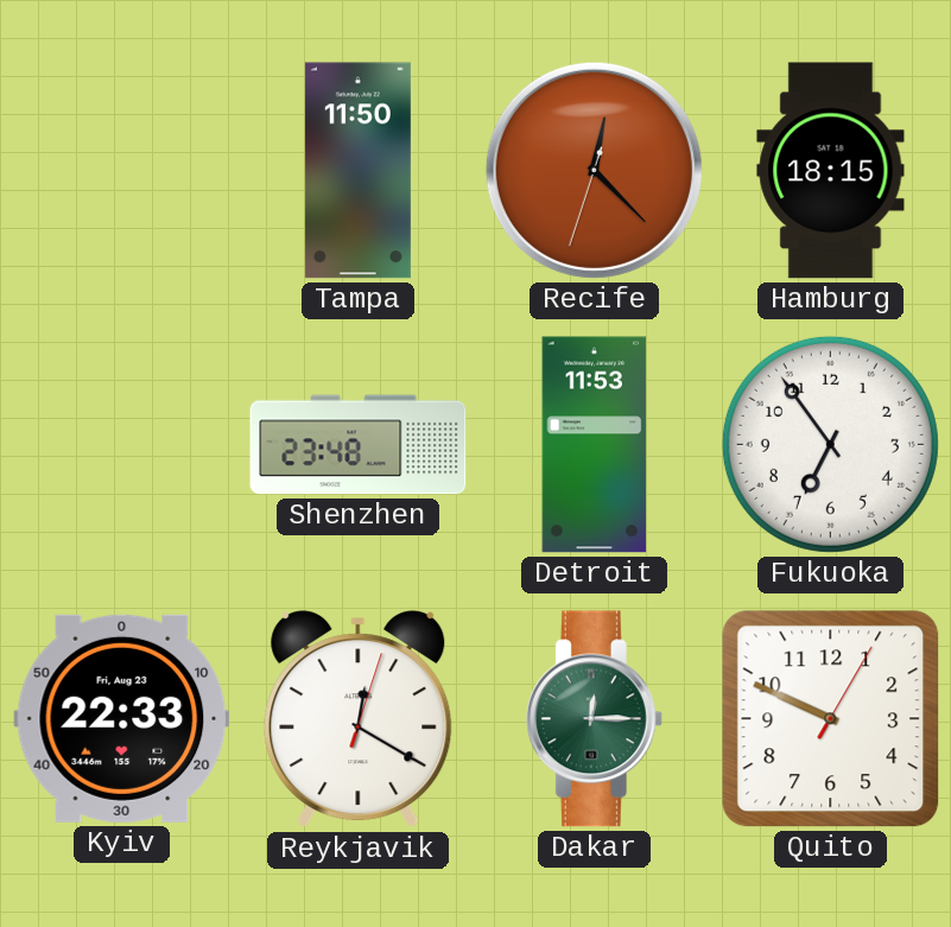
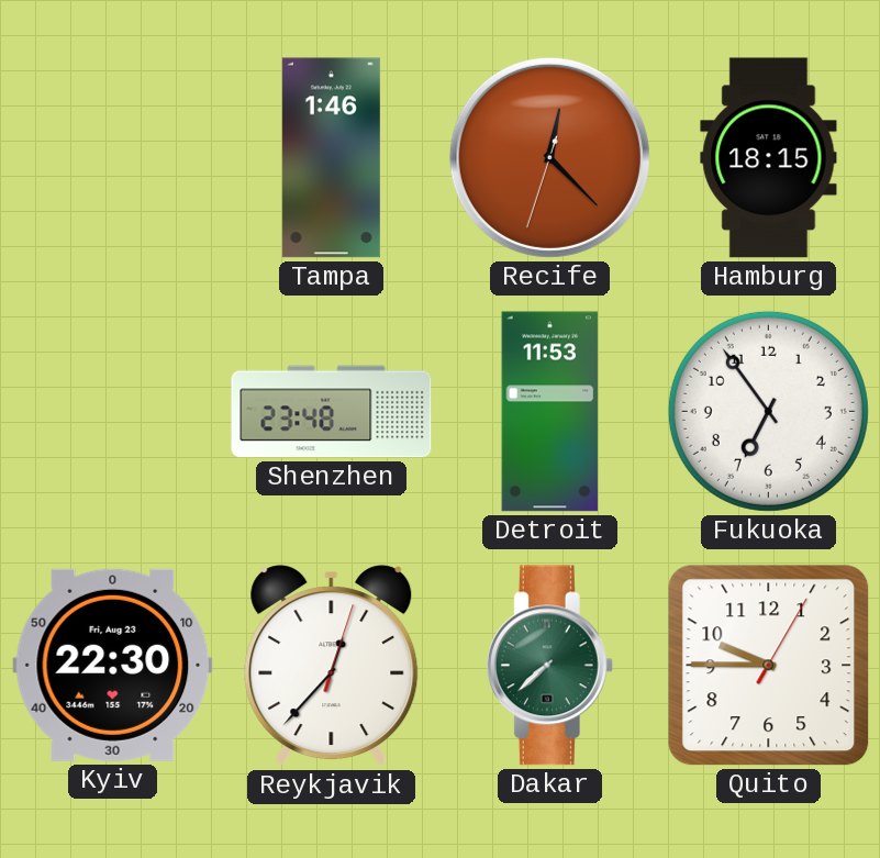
Tampa: 11:50 -> 1:46 (331, 158)
Kyiv: 22:33 -> 22:30 (113, 665)
Reykjavik: 12:20 -> 12:37 (332, 666)
Dakar: 12:15 -> 7:38 (549, 666)
Quito: 9:49 -> 9:45 (769, 666)
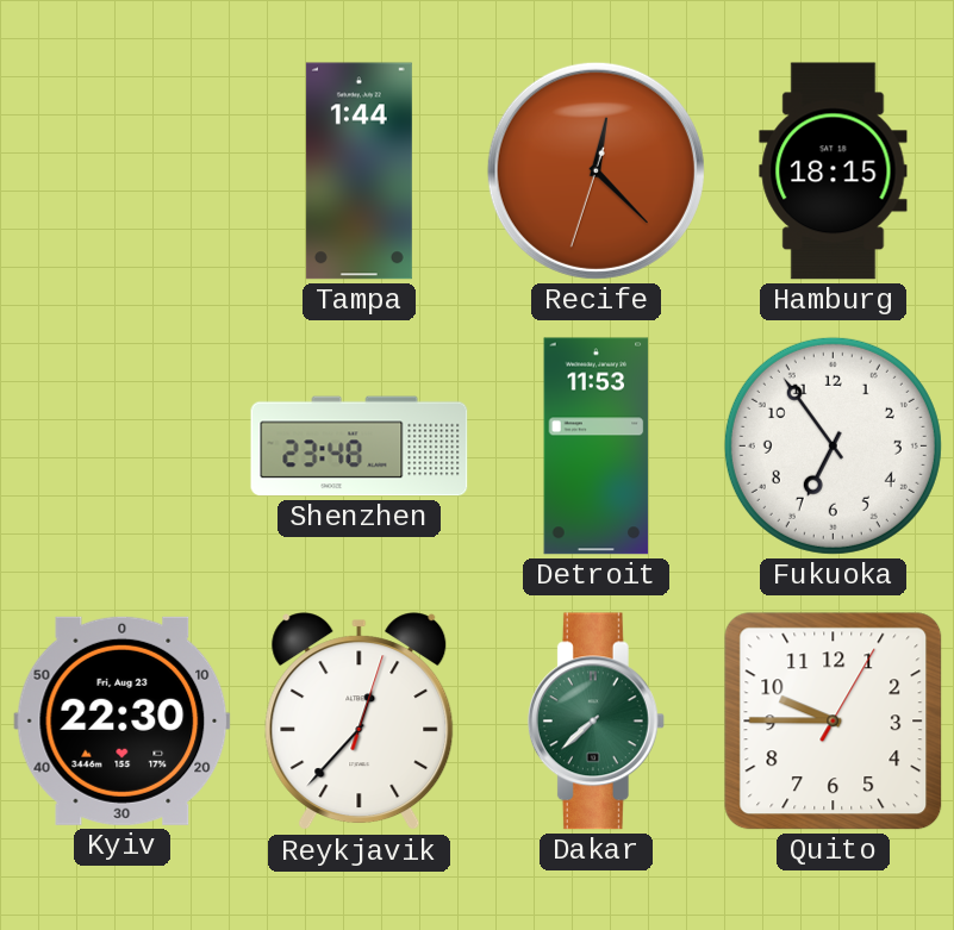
Tampa: 1:46 -> 1:44 (358, 171)
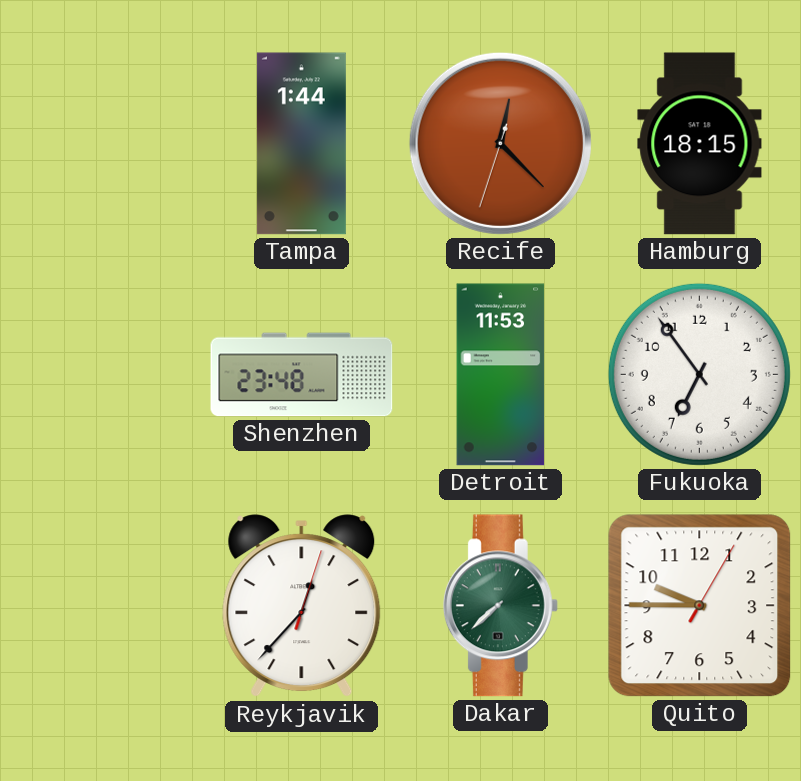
Kyiv: 22:30 -> none (123, 720)
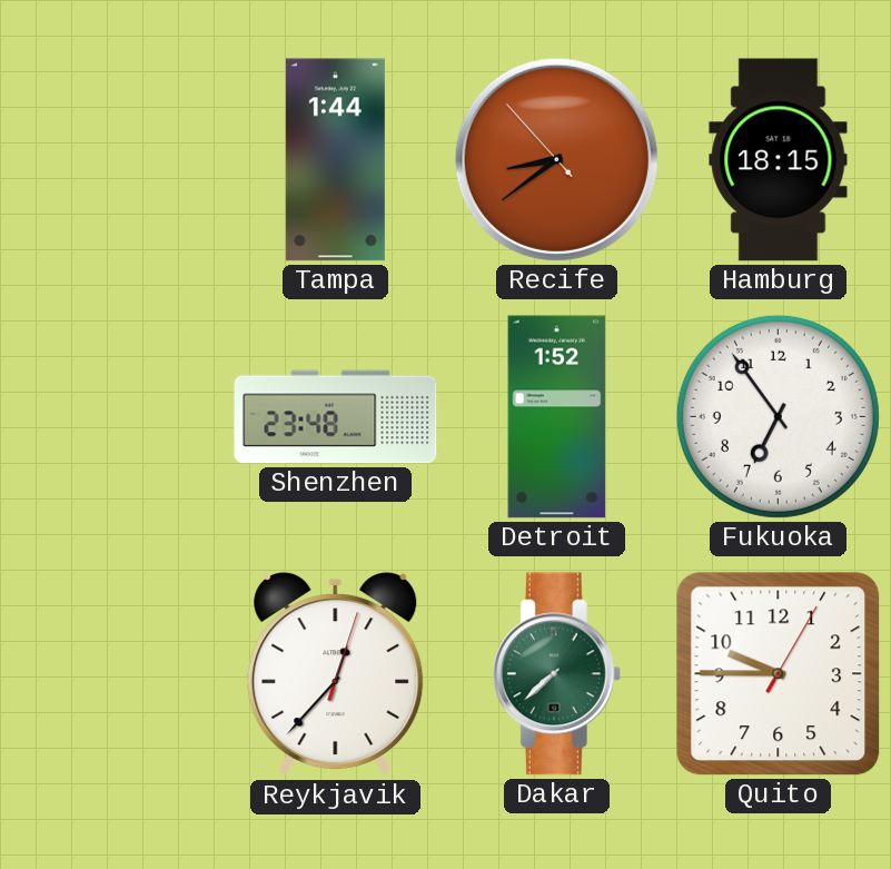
Recife: 12:22 -> 8:38 (556, 159)
Detroit: 11:53 -> 1:52 (557, 417)
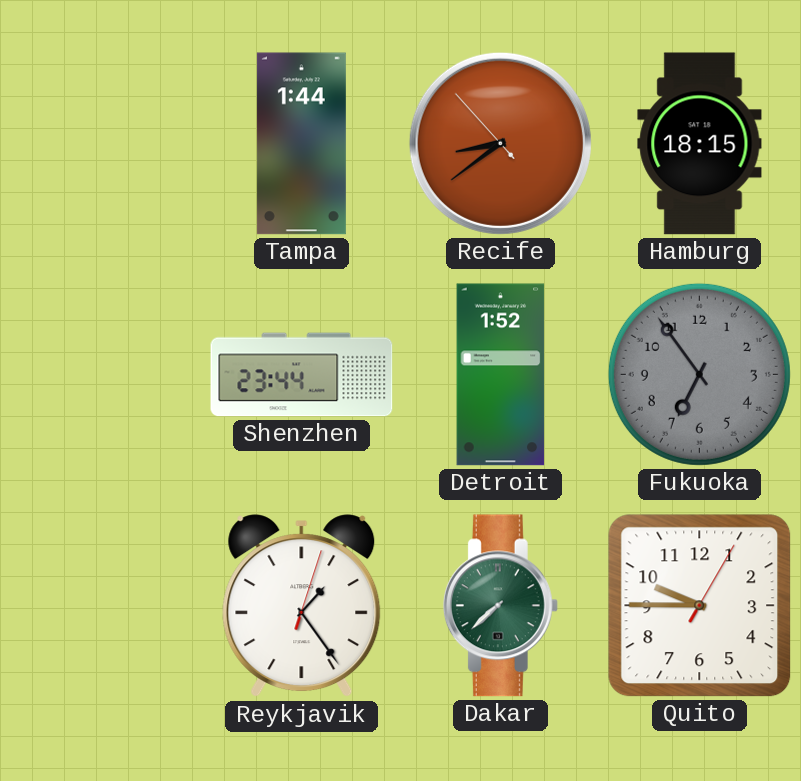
Shenzhen: 23:48 -> 23:44 (302, 375)
Fukuoka dial: white -> grey (699, 374)
Reykjavik: 12:37 -> 1:24 (302, 606)
